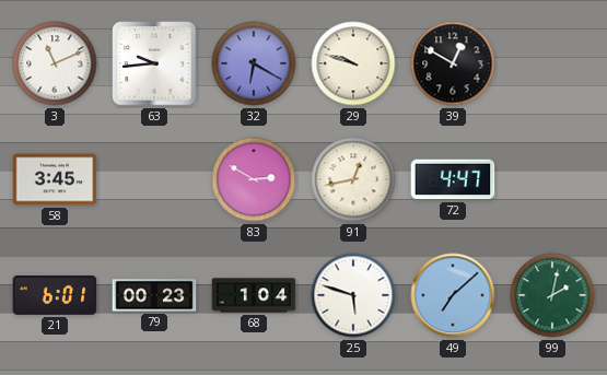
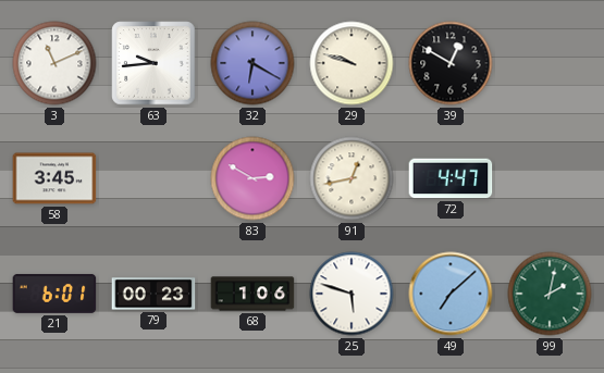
68: 1:04 -> 1:06 (252, 294)
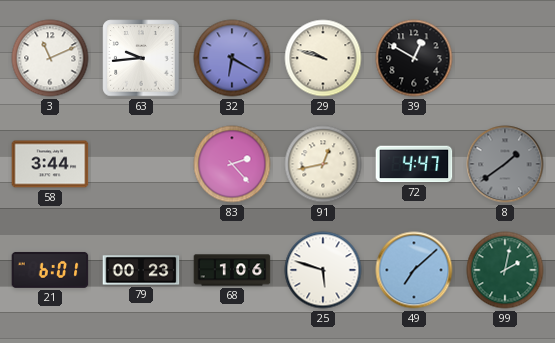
58: 3:45 -> 3:44 (50, 164)
83: 2:50 -> 2:23 (232, 164)
8: none -> 1:39 (505, 164)
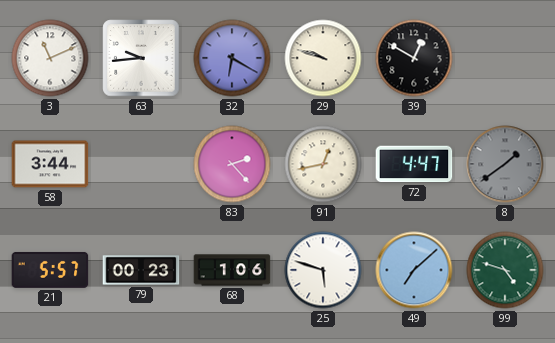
21: 6:01 -> 5:57 (50, 270)
99: 2:02 -> 4:48 (505, 270)
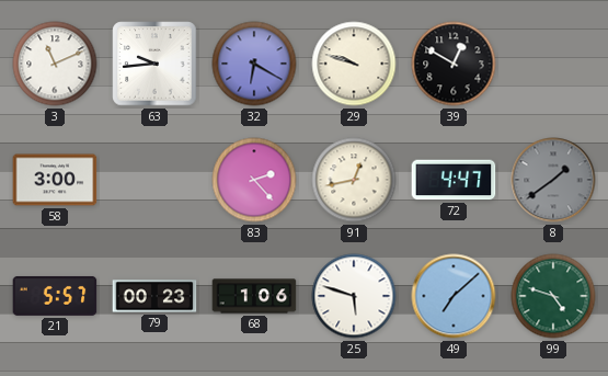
58: 3:44 -> 3:00 (55, 180)
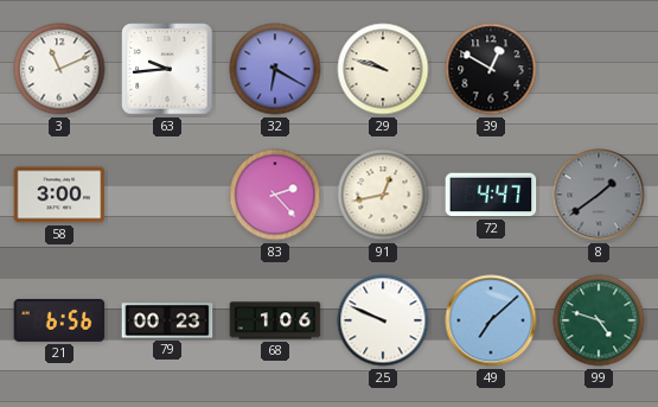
21: 5:57 -> 6:56 (59, 320)
25: 5:48 -> 9:49 (383, 320)
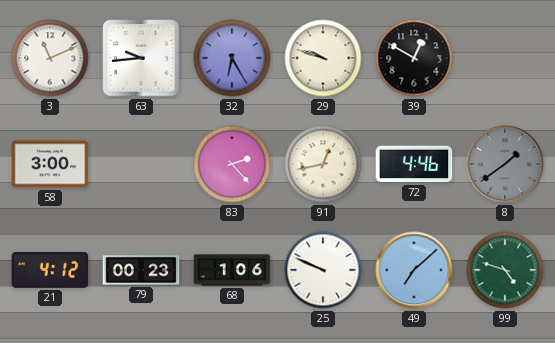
32: 6:20 -> 6:25 (232, 58)
72: 4:47 -> 4:46 (414, 164)
21: 6:56 -> 4:12 (50, 270)
